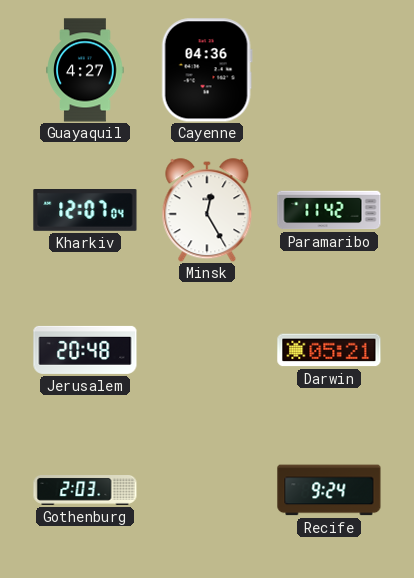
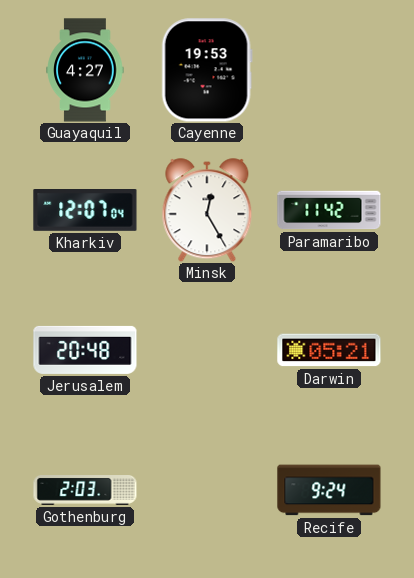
Cayenne: 04:36 -> 19:53 (207, 70)
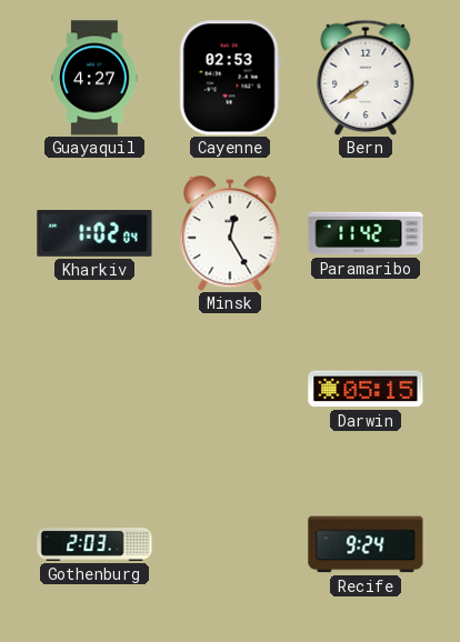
Cayenne: 19:53 -> 02:53 (230, 78)
Bern: none -> 7:39 (366, 78)
Kharkiv: 12:07 -> 1:02 (94, 234)
Jerusalem: 20:48 -> none (85, 350)
Darwin: 05:21 -> 05:15 (366, 389)
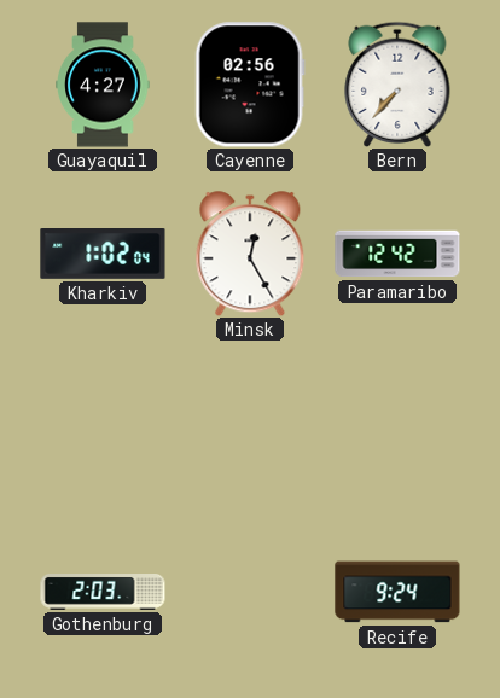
Cayenne: 02:53 -> 02:56 (250, 85)
Bern: 7:39 -> 7:37 (397, 85)
Paramaribo: 11:42 -> 12:42 (397, 254)
Darwin: 05:15 -> none (366, 389)
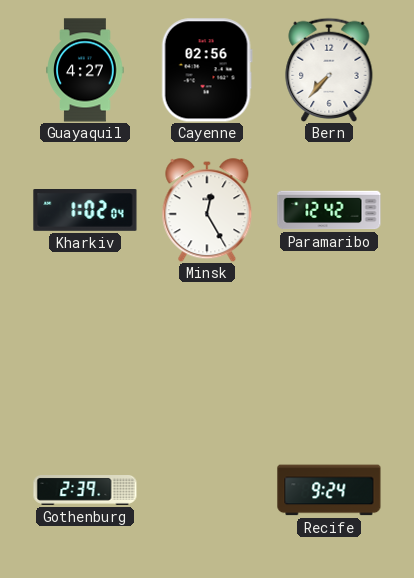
Gothenburg: 2:03 -> 2:39 (85, 491)
